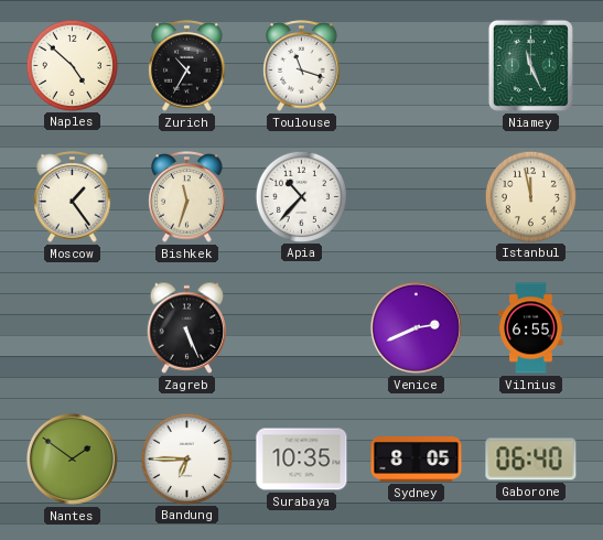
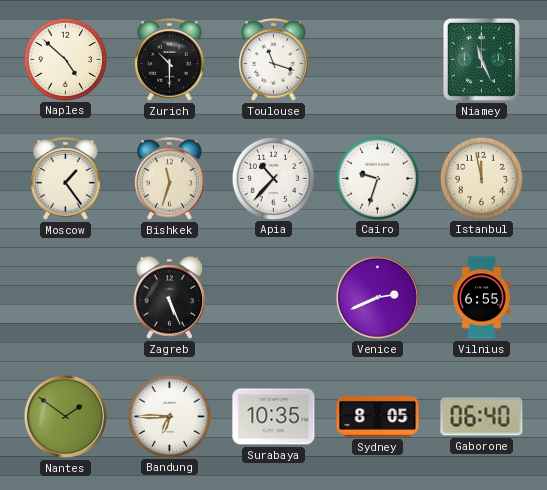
Zurich: 10:35 -> 10:30 (170, 60)
Cairo: none -> 9:33 (377, 178)
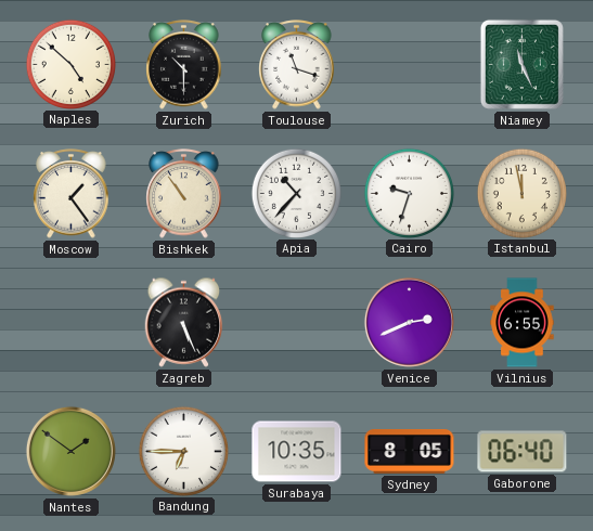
Bishkek: 11:33 -> 10:54 (184, 194)
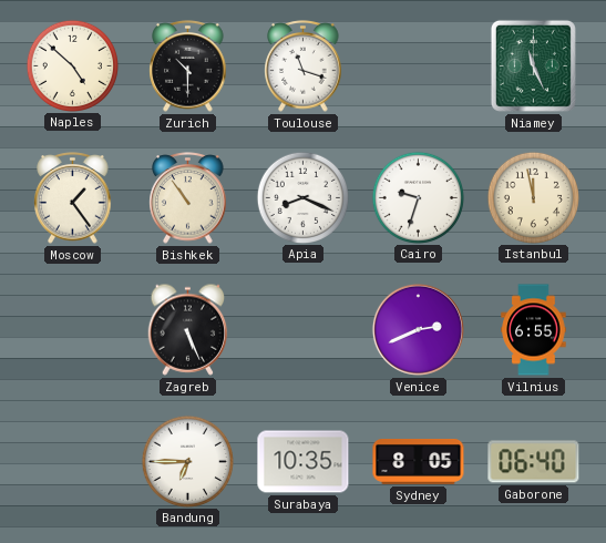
Apia: 10:37 -> 8:19 (302, 197)
Nantes: 1:51 -> none (70, 451)
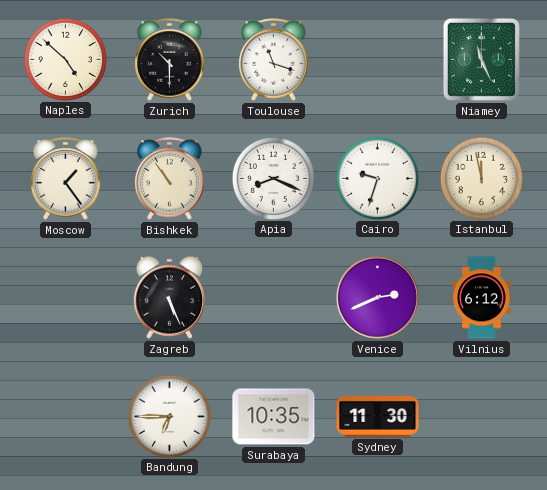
Vilnius: 6:55 -> 6:12 (482, 298)
Sydney: 8:05 -> 11:30 (378, 417)
Gaborone: 06:40 -> none (534, 462)
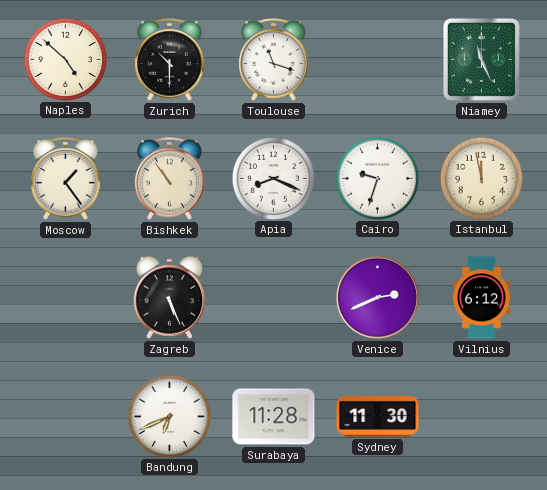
Bandung: 6:45 -> 6:41 (169, 416)
Surabaya: 10:35 -> 11:28 (274, 417)
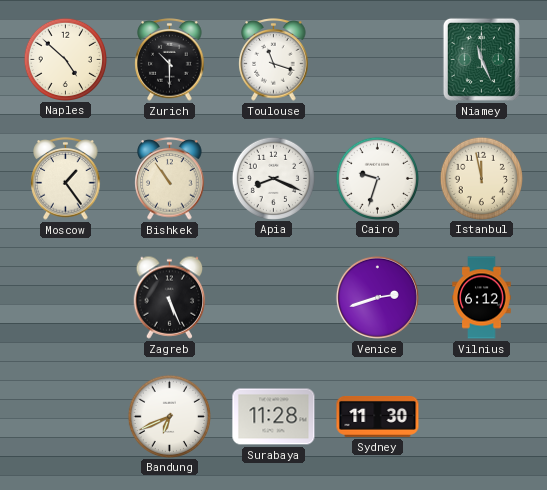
Venice: 2:41 -> 2:42 (377, 297)
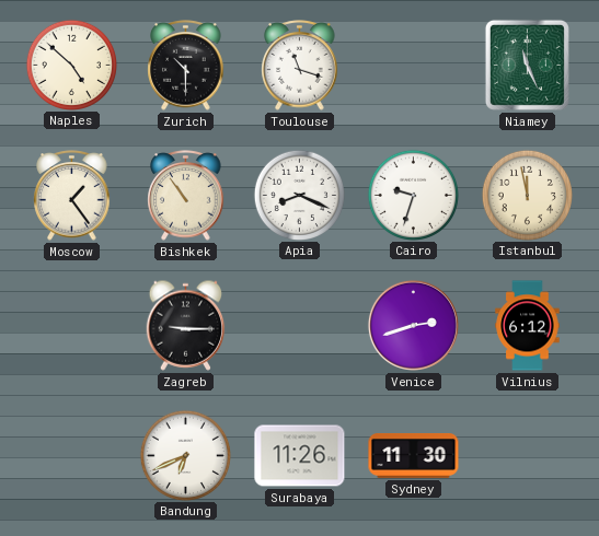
Zagreb: 5:26 -> 9:15 (186, 325)
Surabaya: 11:28 -> 11:26 (300, 456)
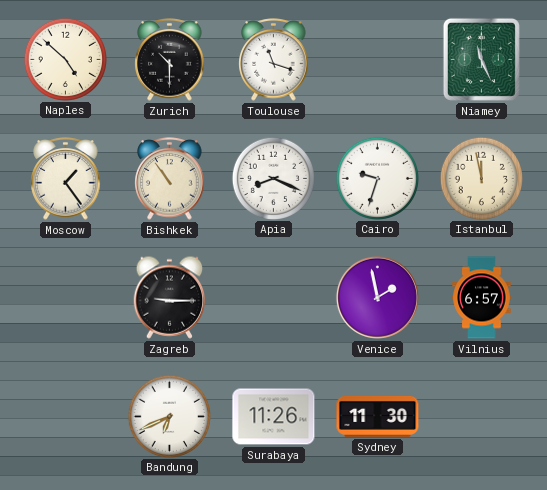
Venice: 2:42 -> 1:58 (377, 297)
Vilnius: 6:12 -> 6:57 (482, 298)
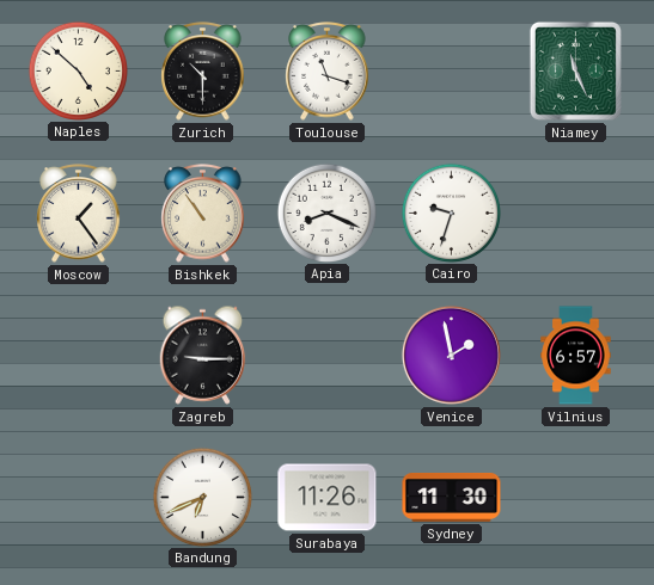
Istanbul: 11:58 -> none (481, 178)
